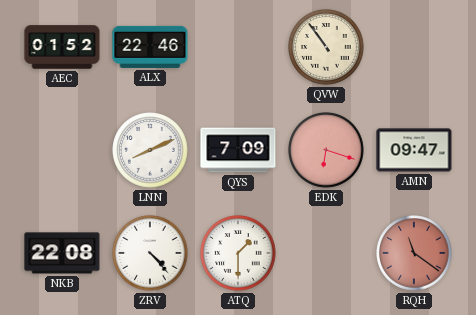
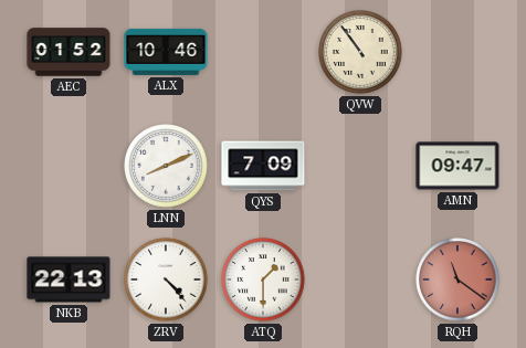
ALX: 22:46 -> 10:46 (166, 52)
EDK: 6:18 -> none (326, 150)
NKB: 22:08 -> 22:13 (69, 280)
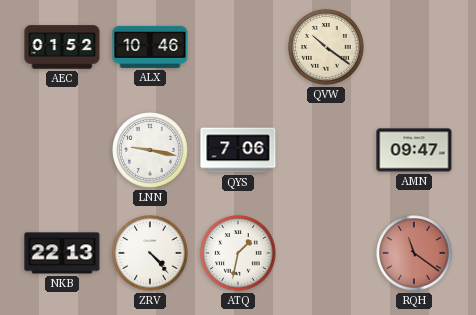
QVW: 10:54 -> 10:21 (326, 47)
LNN: 8:11 -> 9:17 (150, 150)
QYS: 7:09 -> 7:06 (238, 150)
ATQ: 1:30 -> 1:32 (238, 253)
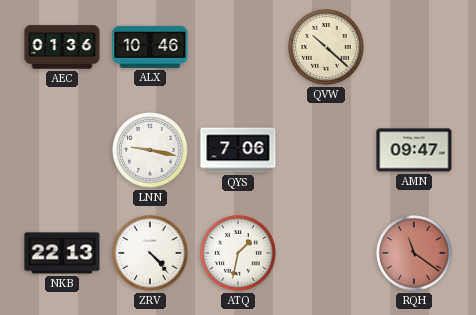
AEC: 01:52 -> 01:36 (62, 47)
QVW: 10:21 -> 10:22 (326, 47)
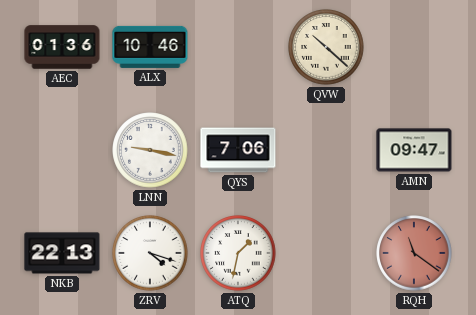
ZRV: 4:23 -> 4:18 (150, 253)
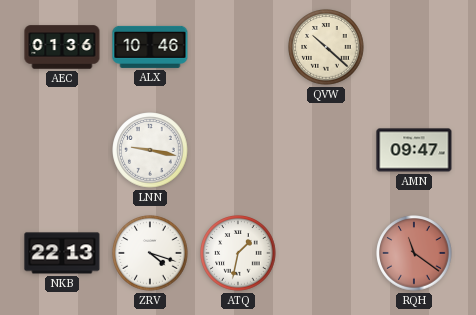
QYS: 7:06 -> none (238, 150)
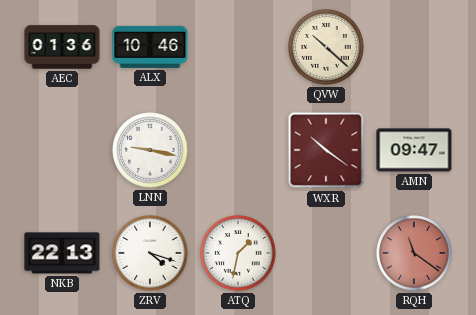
WXR: none -> 10:21 (326, 150)
